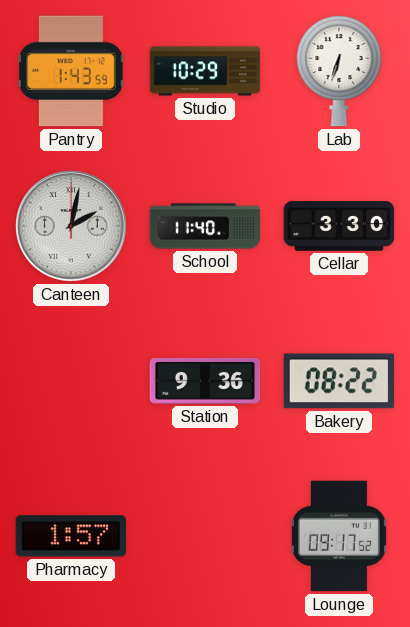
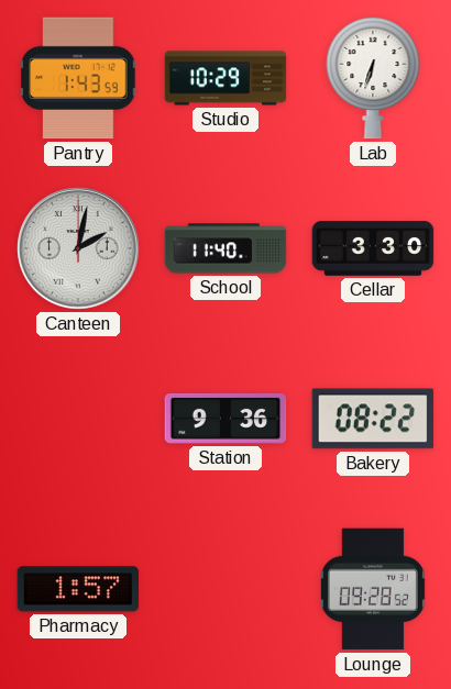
Lounge: 09:17 -> 09:28 (373, 589)
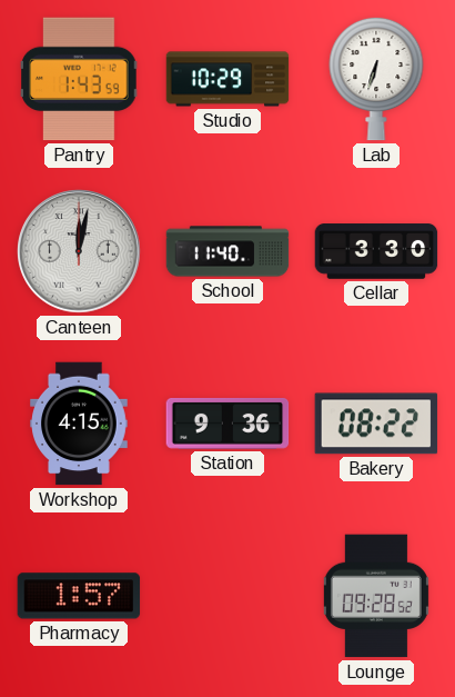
Canteen: 2:02 -> 12:02 (79, 251)
Workshop: none -> 4:15 (79, 424)
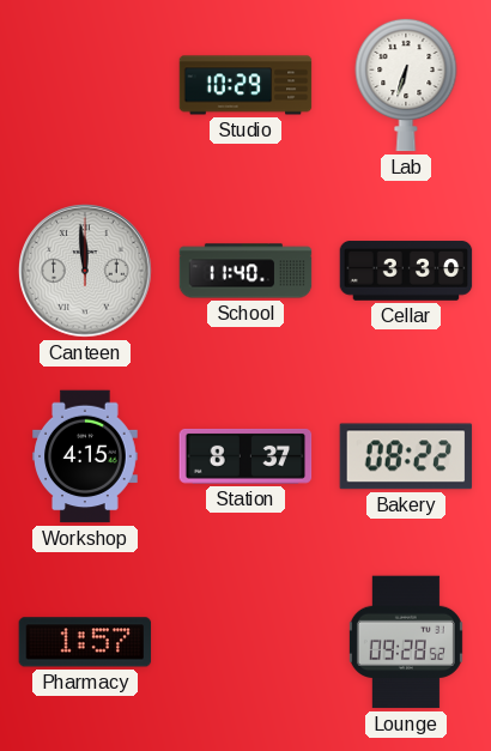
Pantry: 1:43 -> none (79, 79)
Canteen: 12:02 -> 11:59 (85, 271)
Station: 9:36 -> 8:37 (245, 456)
